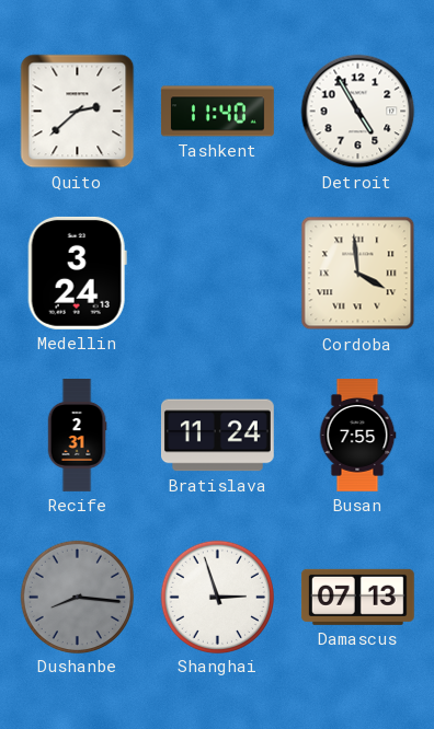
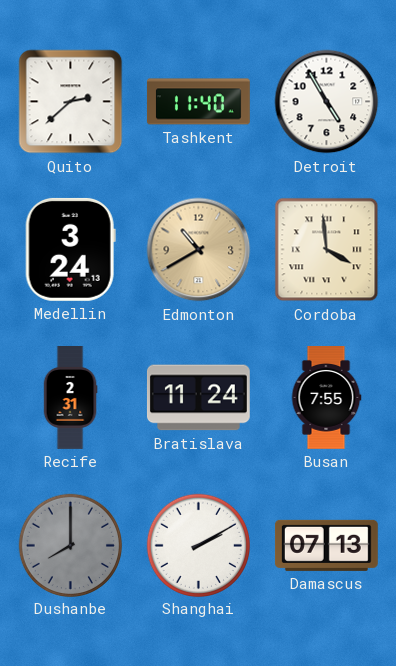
Edmonton: none -> 10:40 (199, 250)
Dushanbe: 8:16 -> 8:00 (70, 545)
Shanghai: 2:57 -> 2:10 (198, 545)
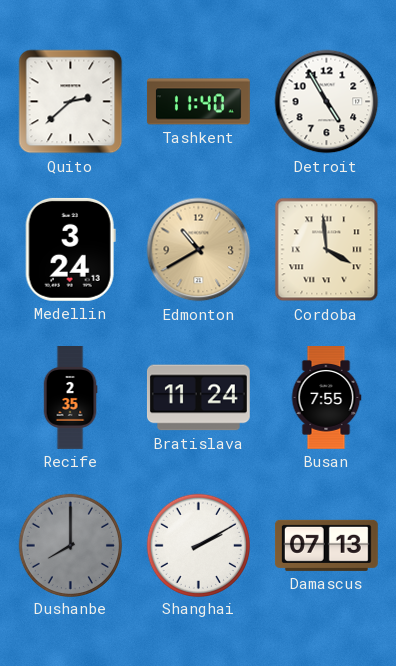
Recife: 2:31 -> 2:35 (70, 398)
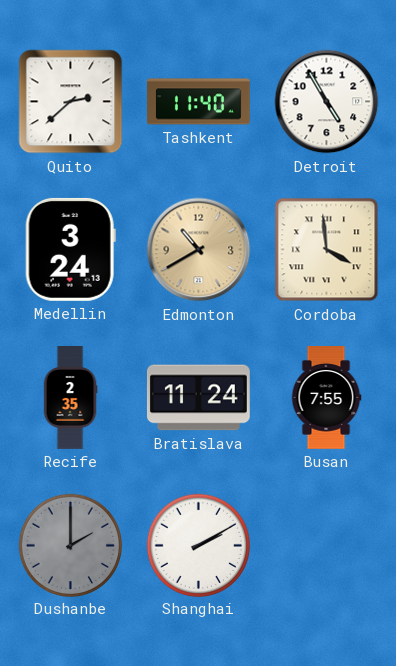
Dushanbe: 8:00 -> 2:00 (70, 545)
Damascus: 07:13 -> none (326, 545)
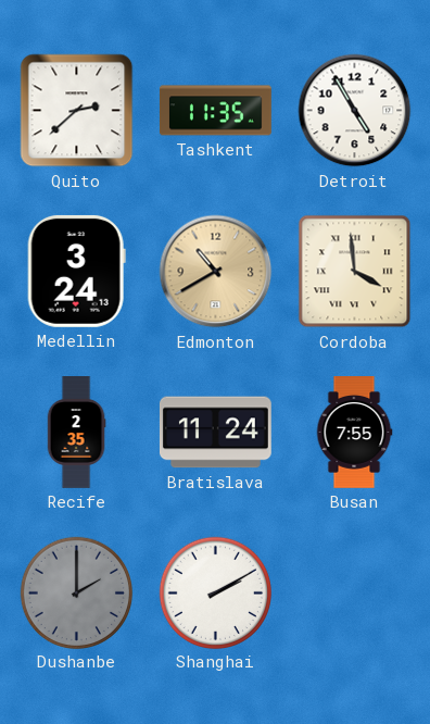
Tashkent: 11:40 -> 11:35 (215, 111)
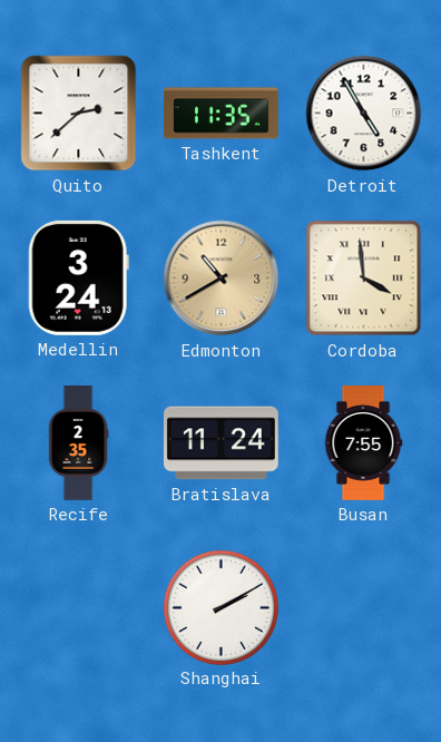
Dushanbe: 2:00 -> none (76, 592)
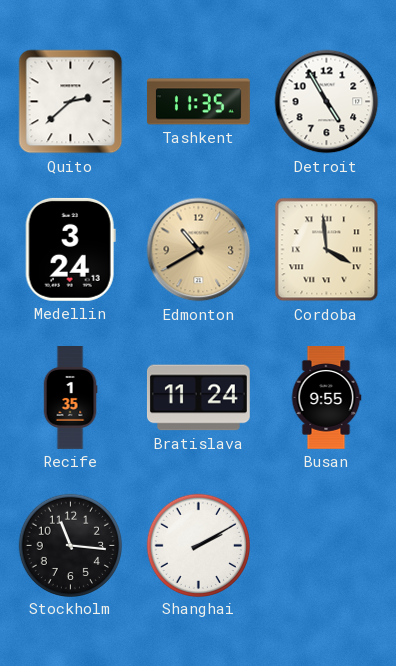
Recife: 2:35 -> 1:35 (70, 398)
Busan: 7:55 -> 9:55 (326, 398)
Stockholm: none -> 11:16 (70, 545)
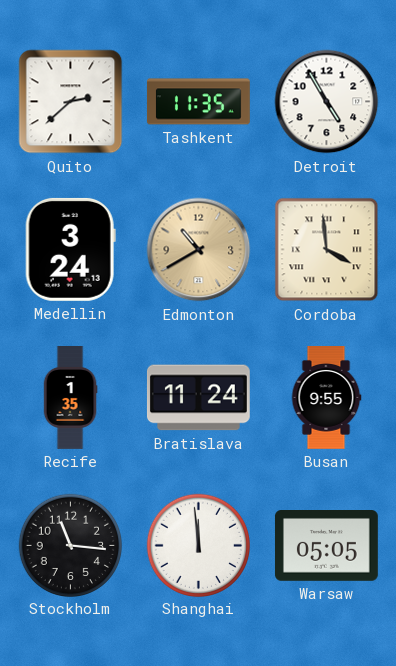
Shanghai: 2:10 -> 11:59 (198, 545)
Warsaw: none -> 05:05 (326, 546)
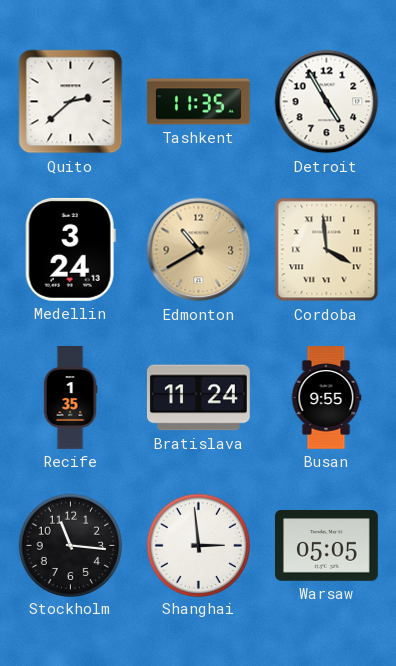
Shanghai: 11:59 -> 2:59 (198, 545)
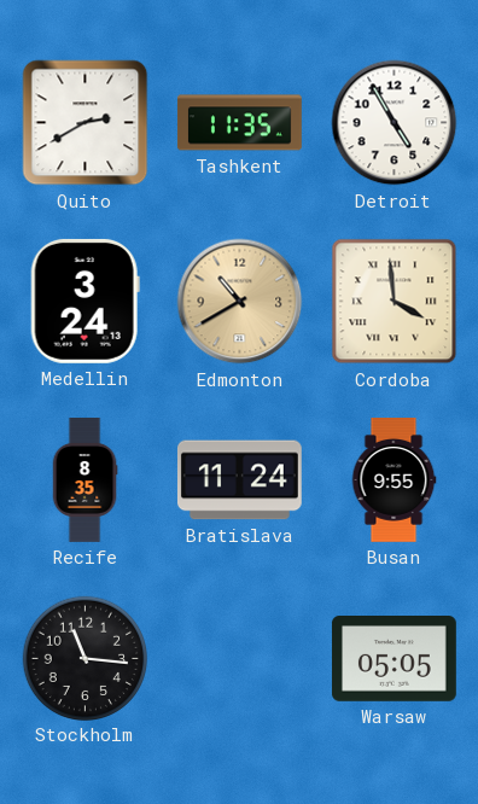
Quito: 2:38 -> 2:40 (86, 123)
Recife: 1:35 -> 8:35 (84, 480)
Shanghai: 2:59 -> none (198, 545)
